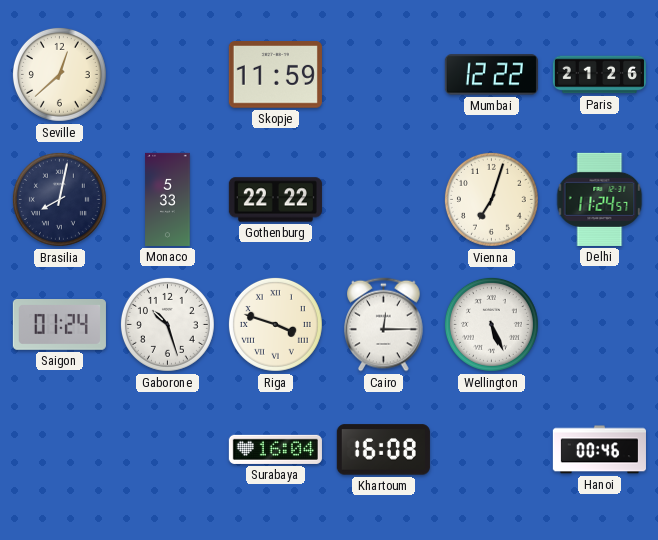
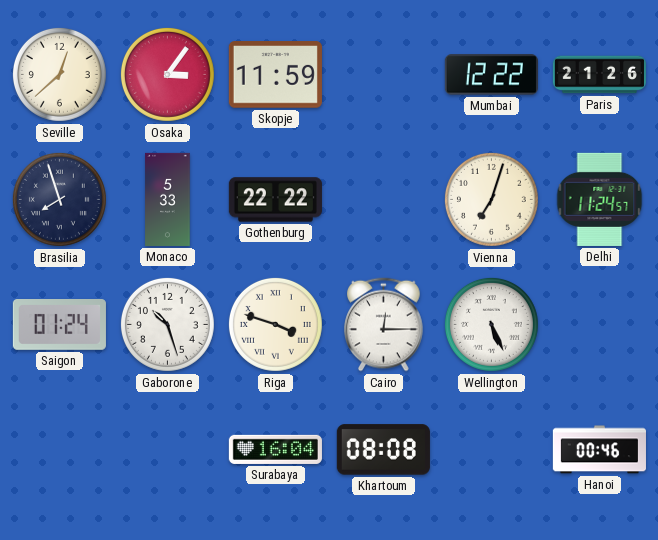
Osaka: none -> 3:06 (167, 74)
Brasilia: 8:02 -> 7:57 (59, 199)
Khartoum: 16:08 -> 08:08 (383, 450)
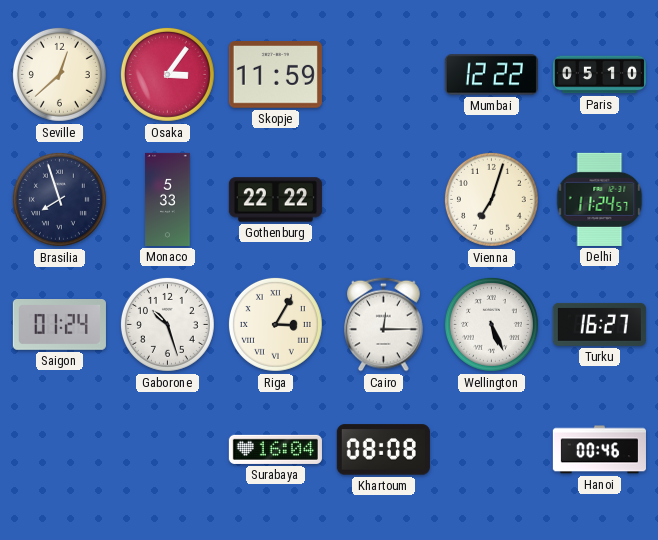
Paris: 21:26 -> 05:10 (599, 75)
Riga: 3:48 -> 3:05 (275, 324)
Turku: none -> 16:27 (599, 324)
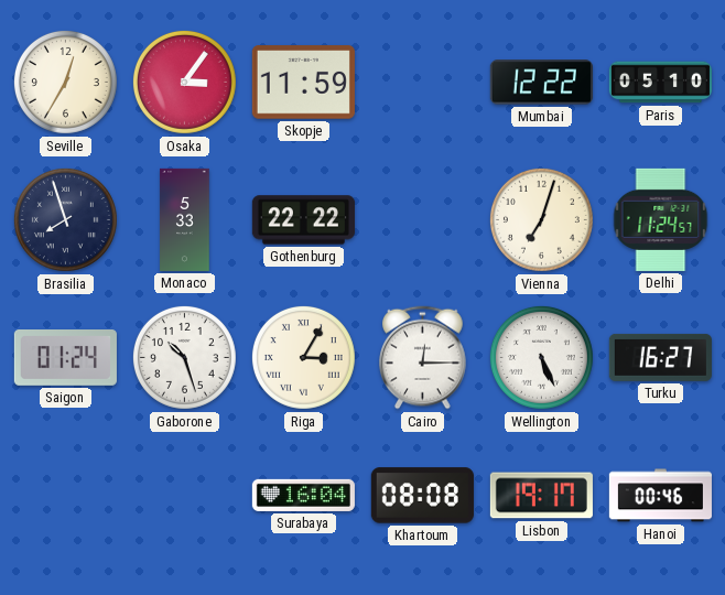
Seville: 12:38 -> 12:35 (65, 82)
Lisbon: none -> 19:17 (541, 496)
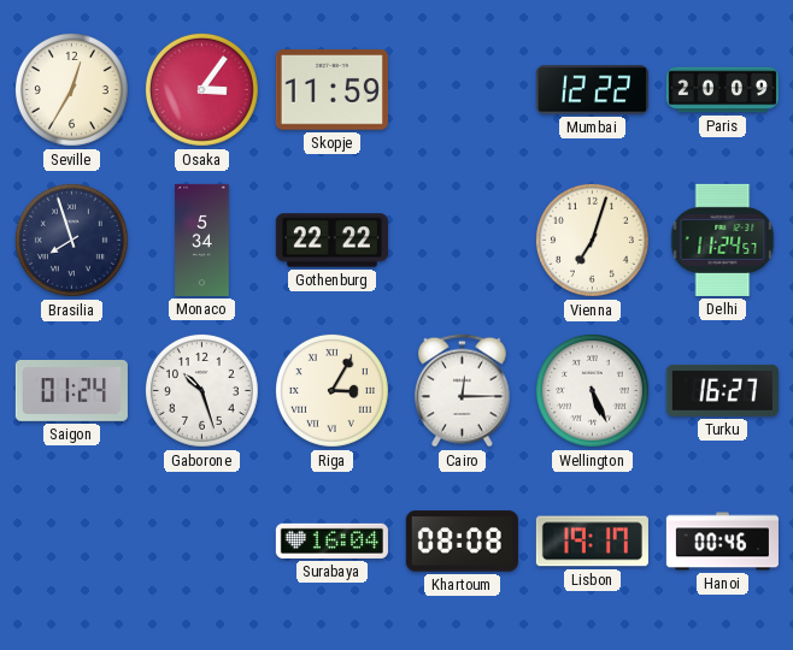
Paris: 05:10 -> 20:09 (722, 90)
Monaco: 5:33 -> 5:34 (202, 240)
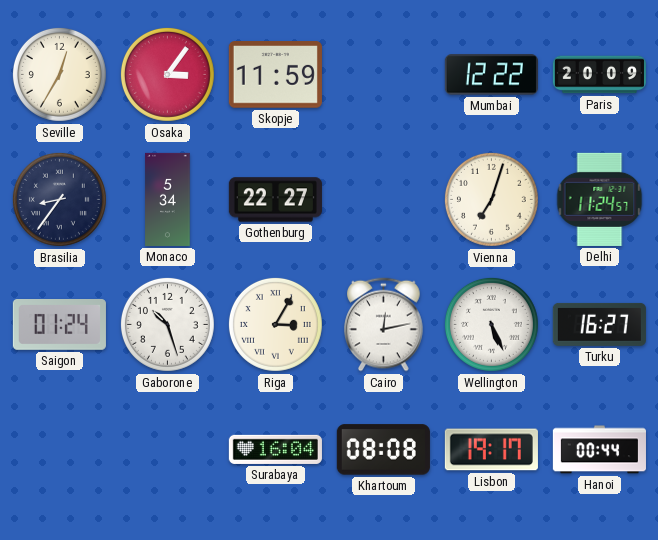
Brasilia: 7:57 -> 8:36 (59, 199)
Gothenburg: 22:22 -> 22:27 (275, 200)
Cairo: 12:15 -> 12:13 (384, 325)
Hanoi: 00:46 -> 00:44 (599, 450)
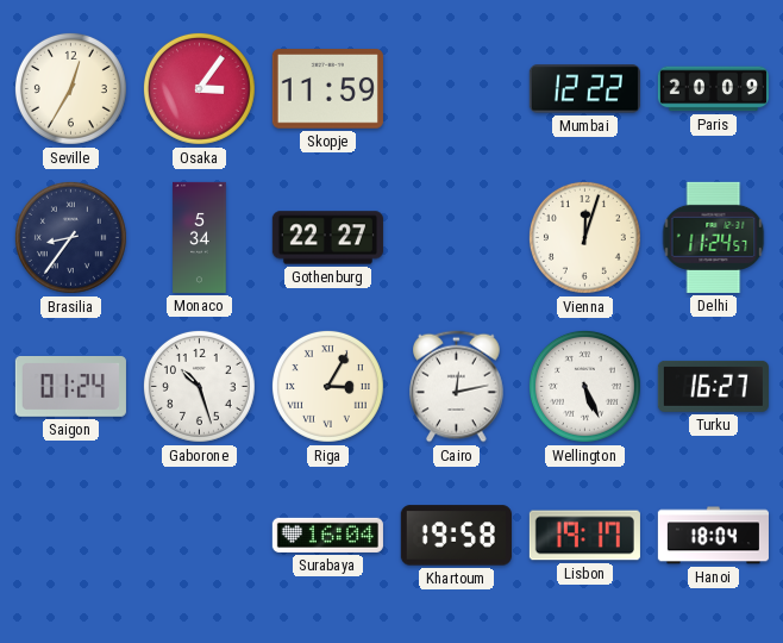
Vienna: 7:03 -> 12:03 (584, 237)
Khartoum: 08:08 -> 19:58 (456, 536)
Hanoi: 00:44 -> 18:04 (713, 536)
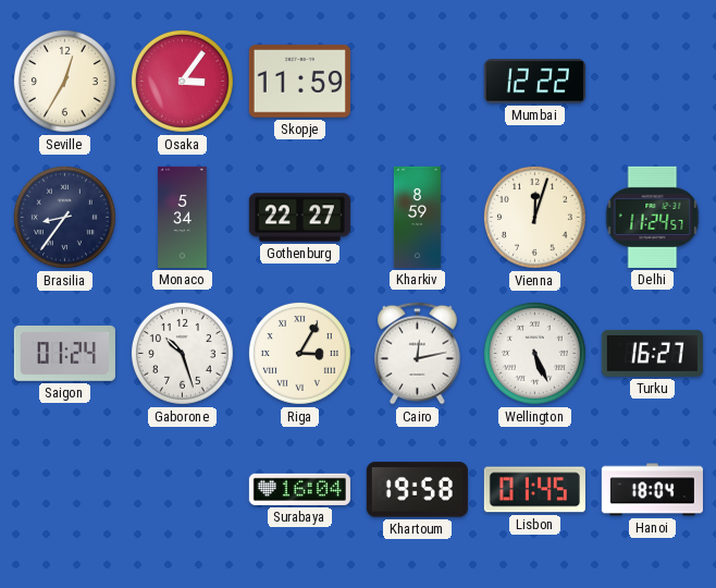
Paris: 20:09 -> none (713, 89)
Kharkiv: none -> 8:59 (417, 217)
Lisbon: 19:17 -> 01:45 (534, 490)
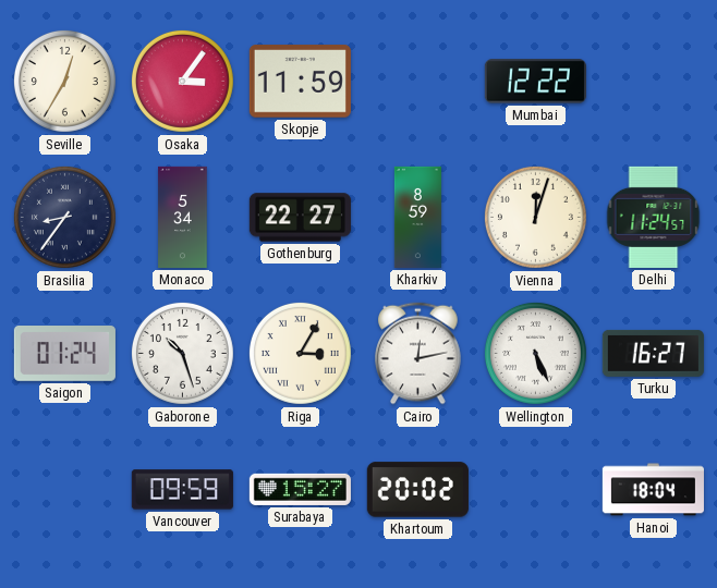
Vancouver: none -> 09:59 (182, 490)
Surabaya: 16:04 -> 15:27 (300, 489)
Khartoum: 19:58 -> 20:02 (417, 490)
Lisbon: 01:45 -> none (534, 490)
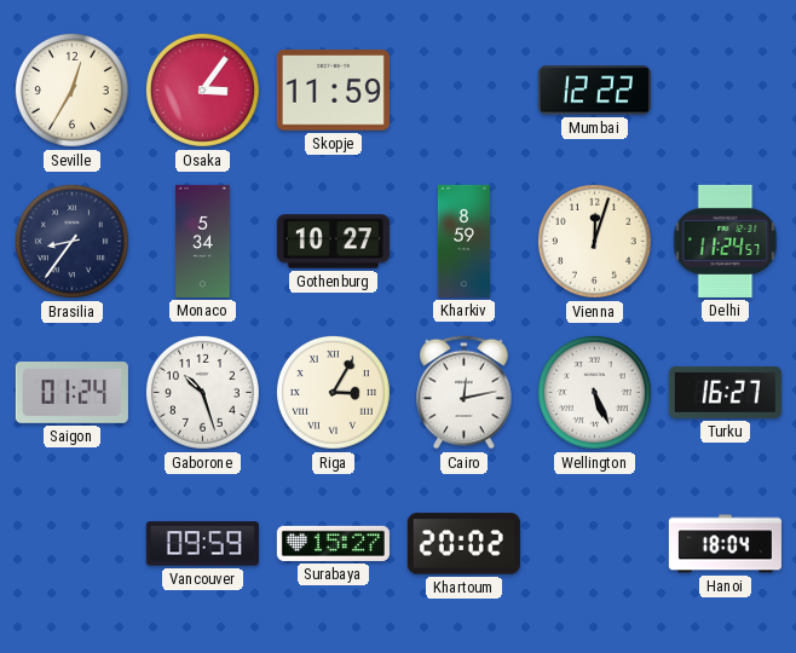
Gothenburg: 22:27 -> 10:27 (333, 242)
